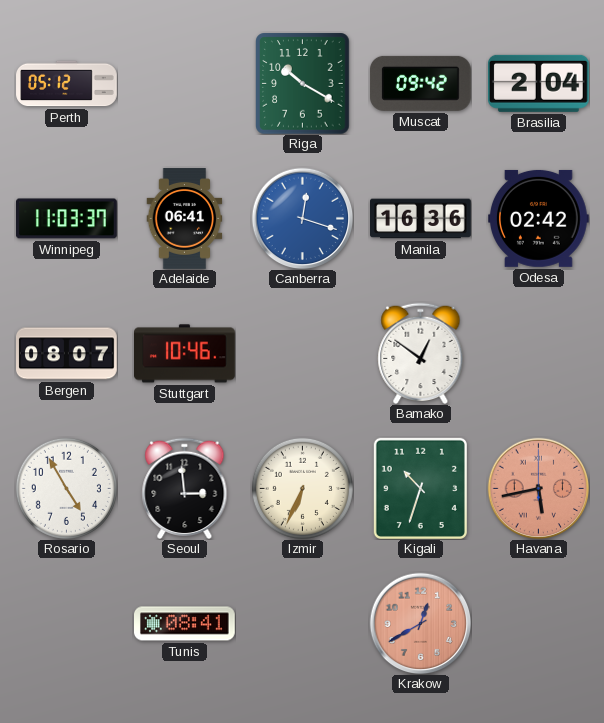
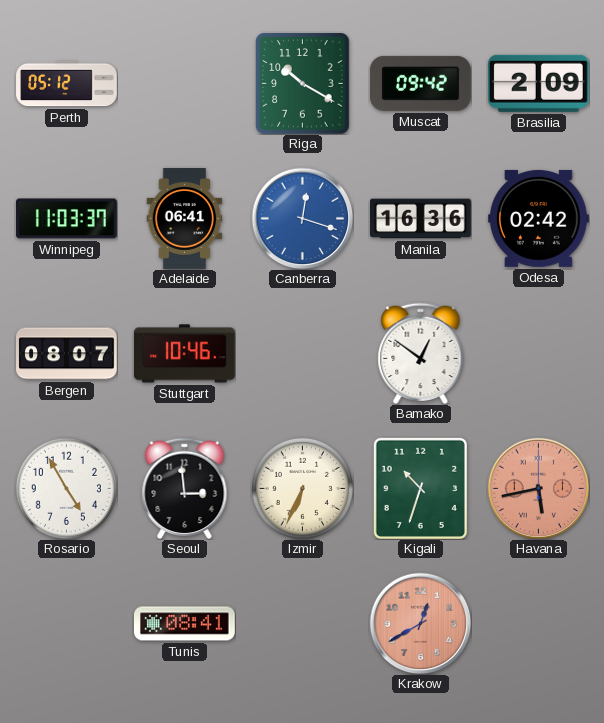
Brasilia: 2:04 -> 2:09 (538, 83)
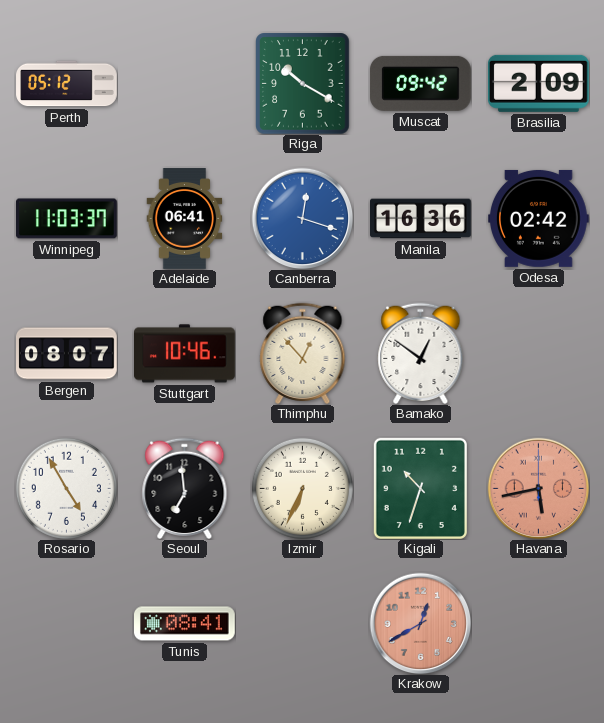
Thimphu: none -> 12:53 (303, 353)
Seoul: 2:59 -> 6:59 (185, 488)
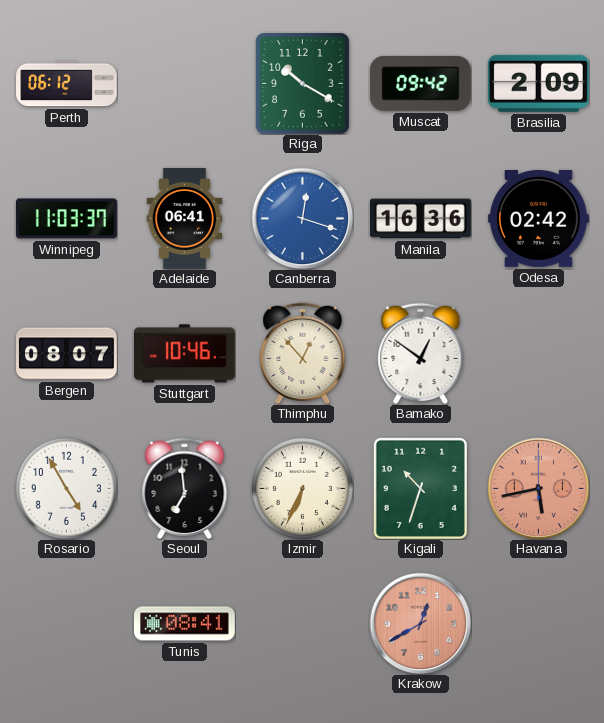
Perth: 05:12 -> 06:12 (67, 84)
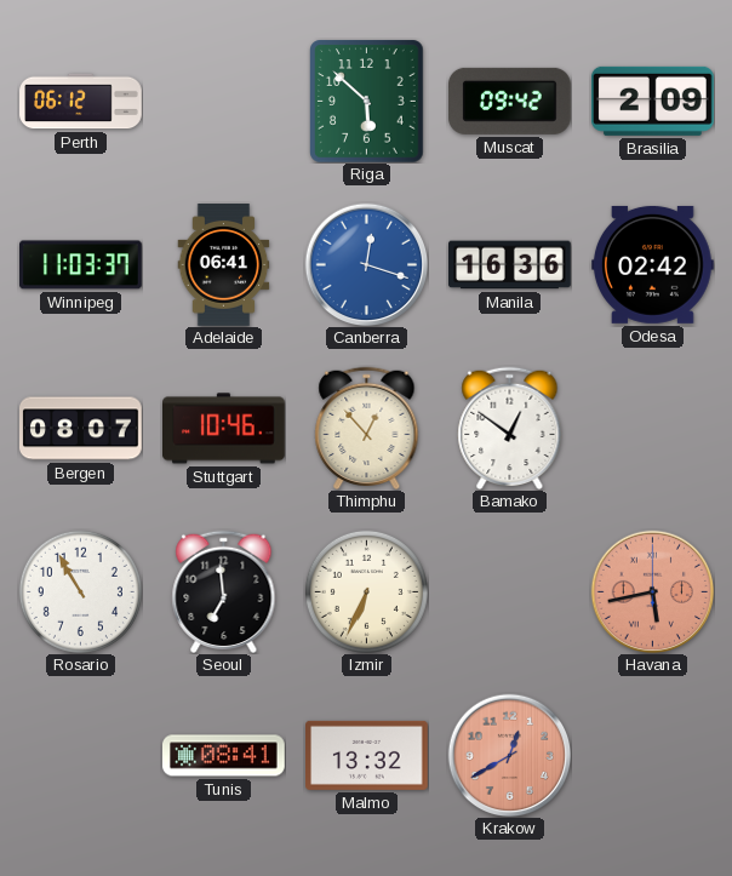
Riga: 10:20 -> 5:52 (367, 101)
Rosario: 4:55 -> 10:55 (80, 591)
Kigali: 10:33 -> none (420, 488)
Malmo: none -> 13:32 (367, 755)
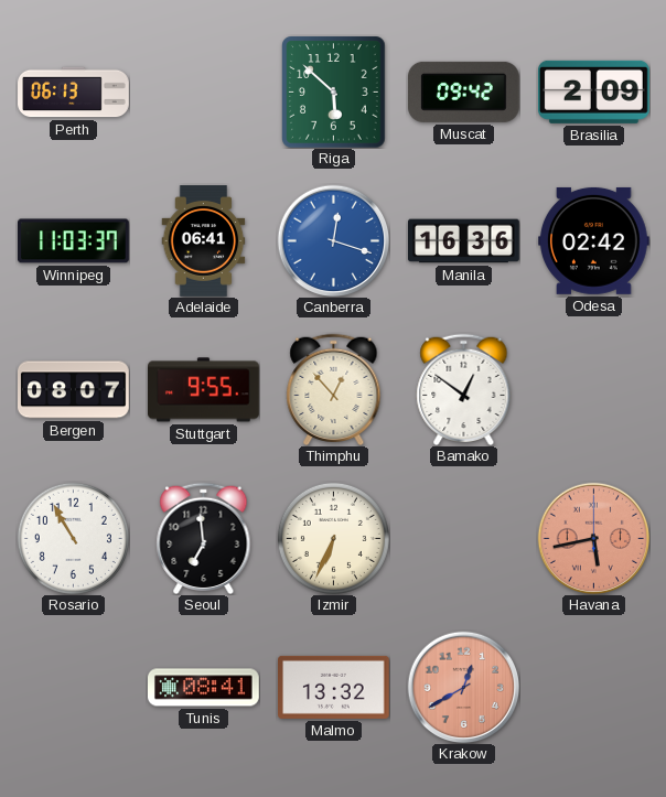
Perth: 06:12 -> 06:13 (74, 93)
Stuttgart: 10:46 -> 9:55 (204, 390)
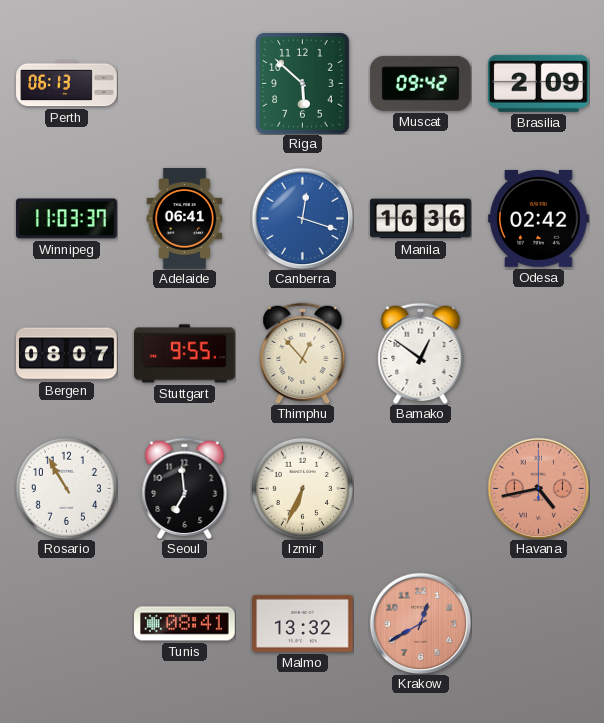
Havana: 5:43 -> 4:43 (538, 488)
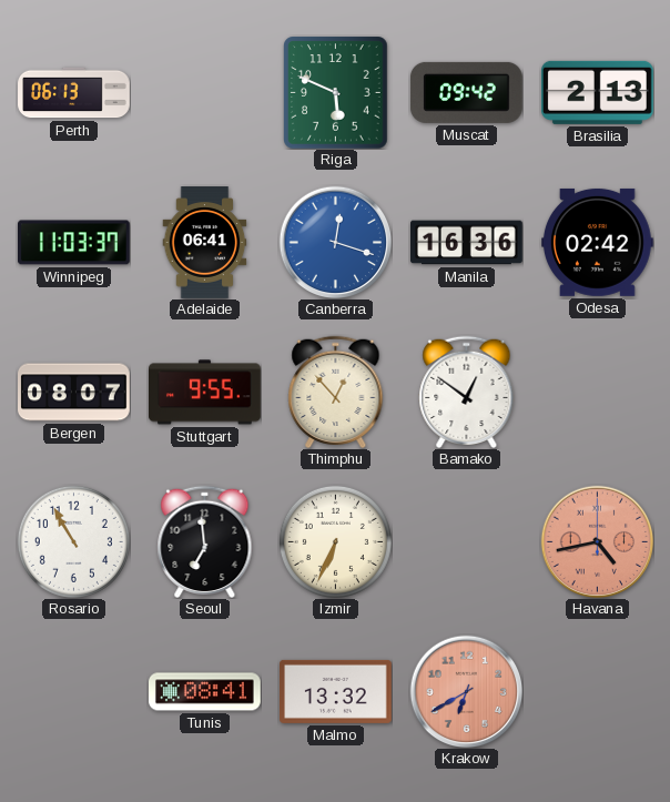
Riga: 5:52 -> 5:49 (336, 92)
Brasilia: 2:09 -> 2:13 (597, 92)
Krakow: 12:40 -> 6:40 (466, 691)
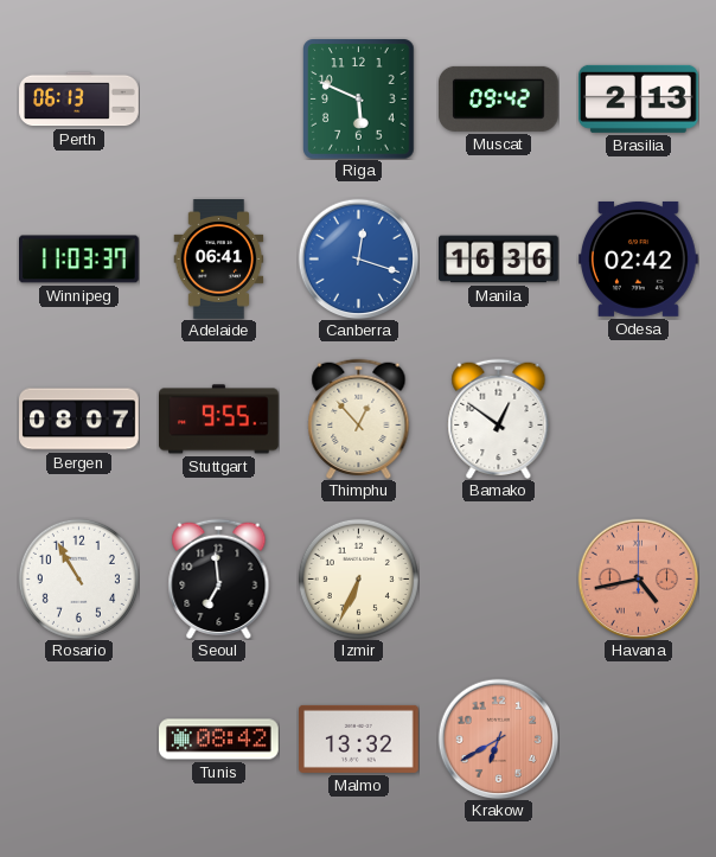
Tunis: 08:41 -> 08:42 (219, 740)
